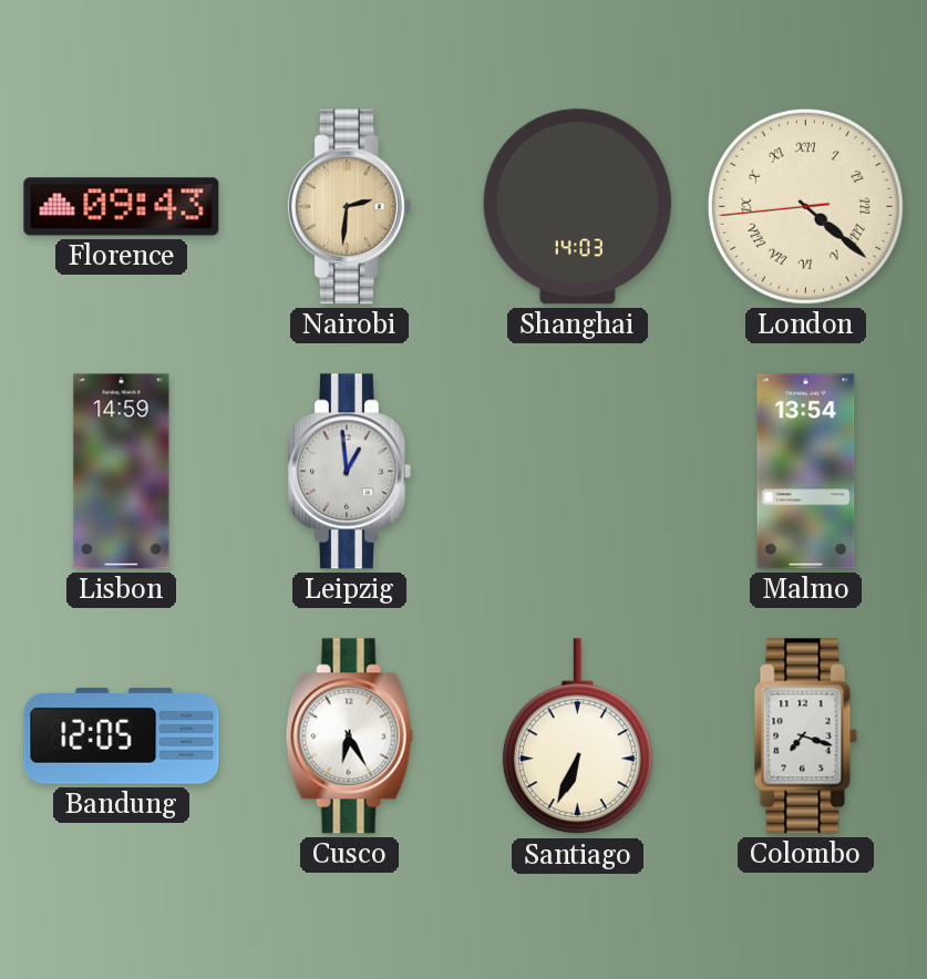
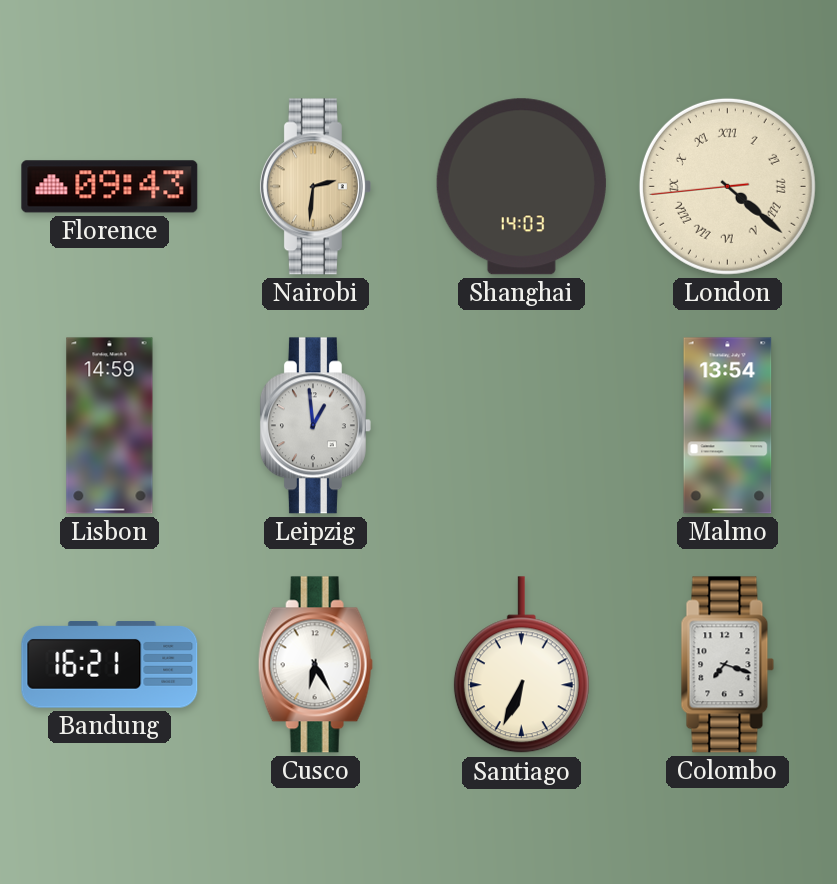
Bandung: 12:05 -> 16:21 (110, 665)
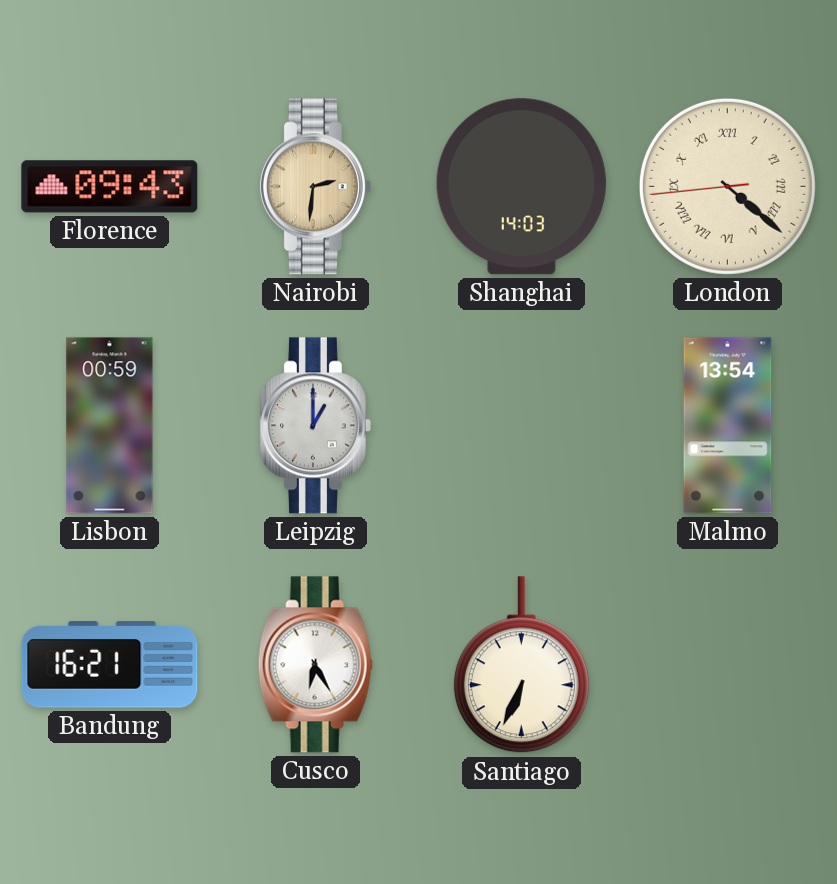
Lisbon: 14:59 -> 00:59 (110, 426)
Leipzig: 12:59 -> 1:00 (315, 426)
Colombo: 7:18 -> none (728, 665)
